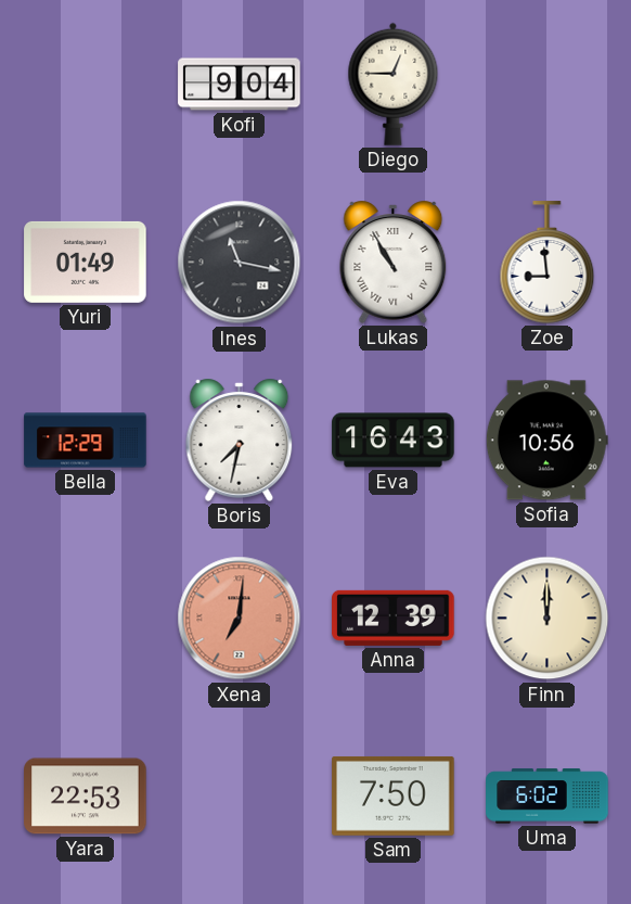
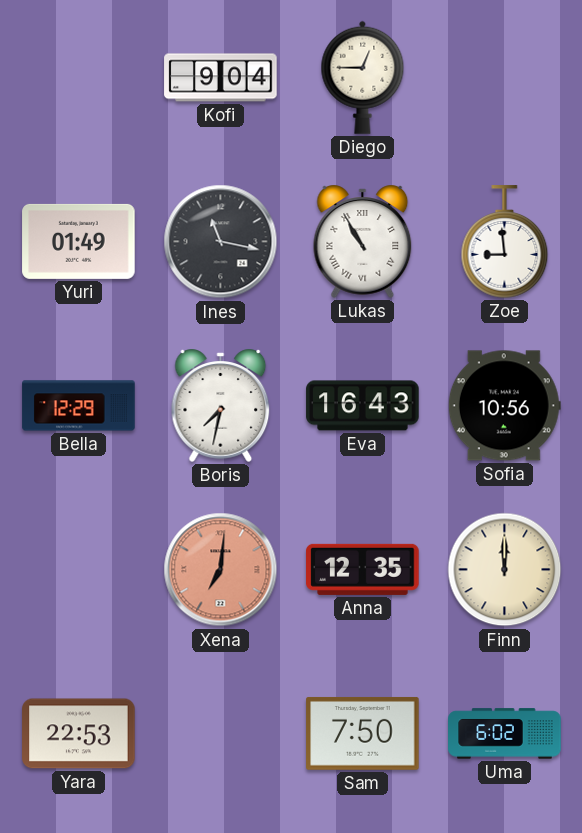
Anna: 12:39 -> 12:35 (363, 569)
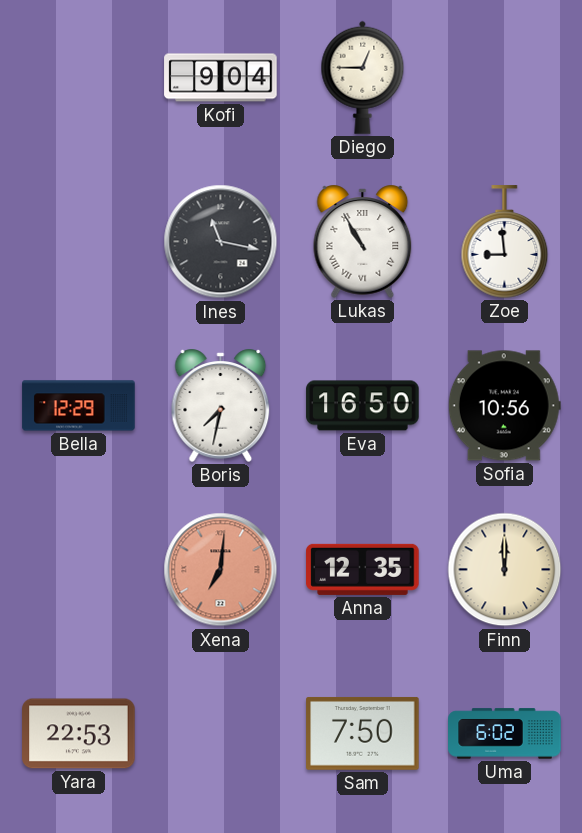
Yuri: 01:49 -> none (79, 241)
Eva: 16:43 -> 16:50 (363, 406)
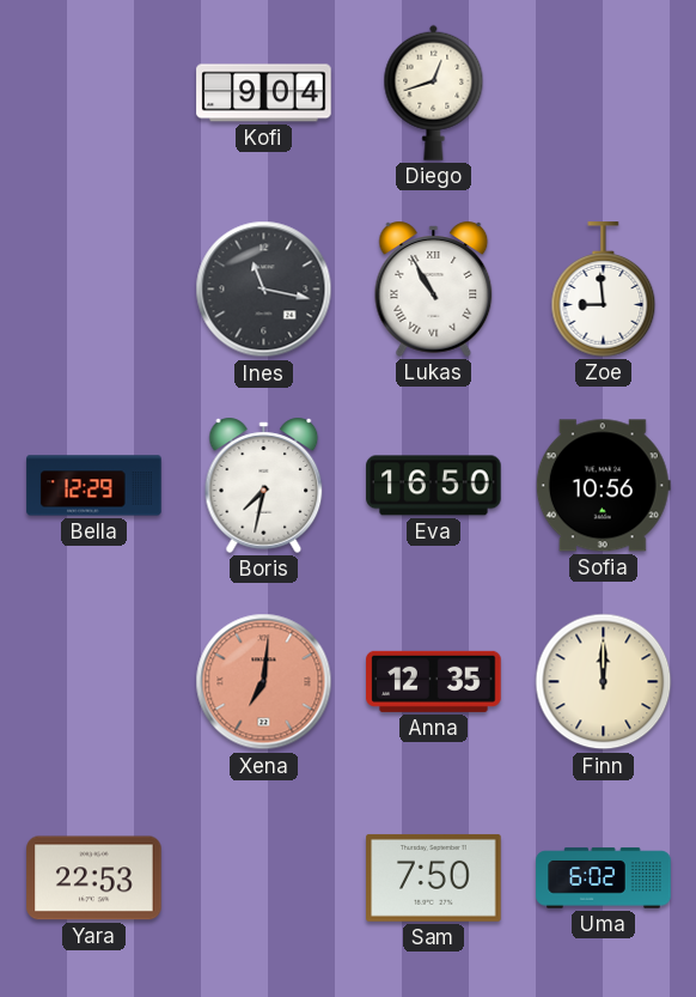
Diego: 12:45 -> 12:42 (434, 92)
